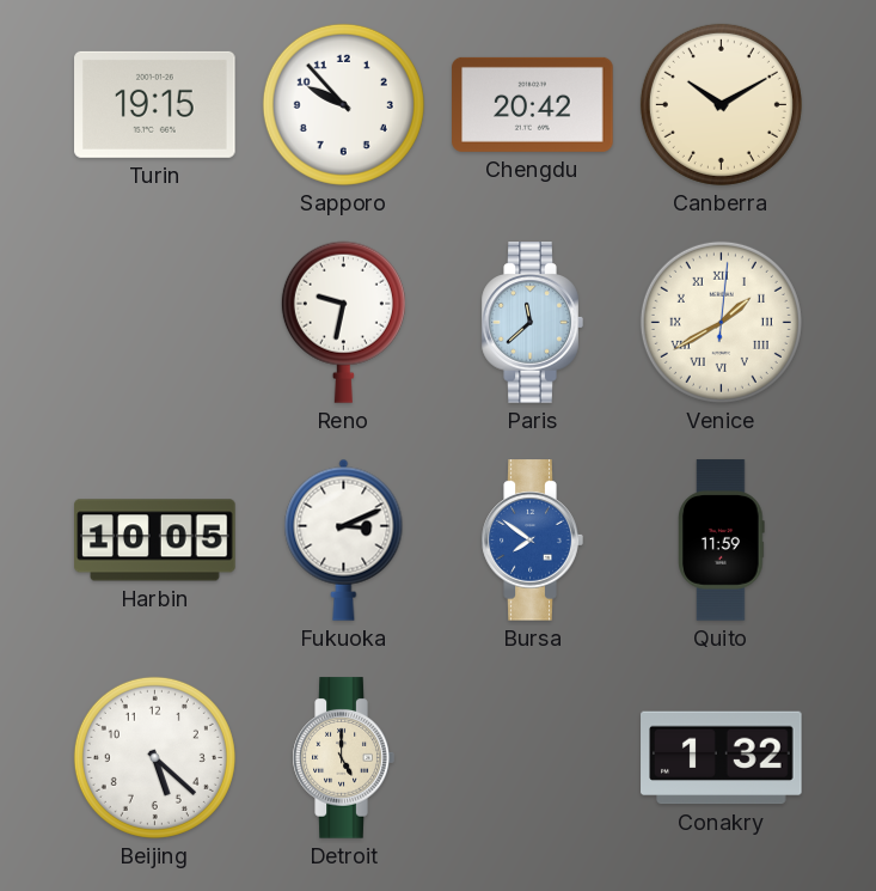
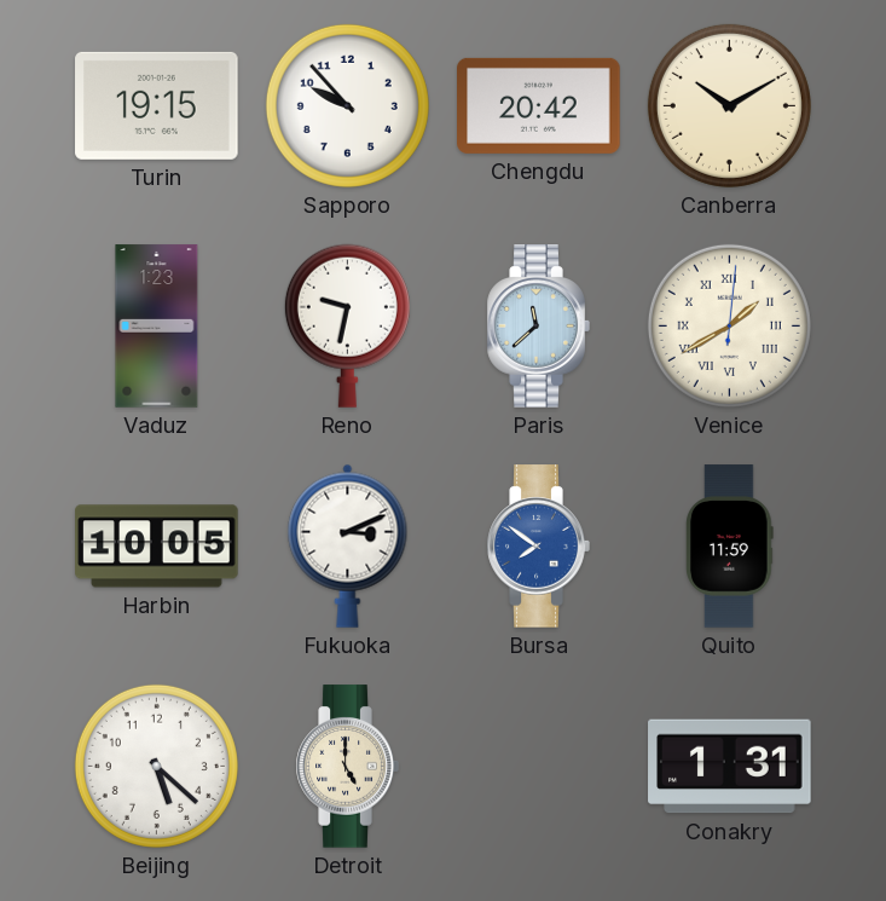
Vaduz: none -> 1:23 (157, 327)
Conakry: 1:32 -> 1:31 (730, 767)
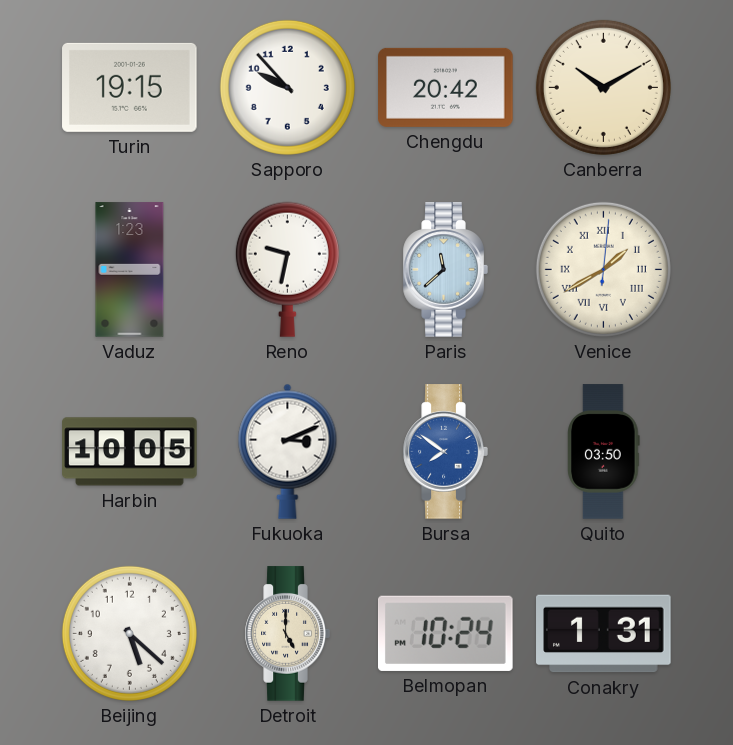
Quito: 11:59 -> 03:50 (604, 452)
Belmopan: none -> 10:24 (446, 633)
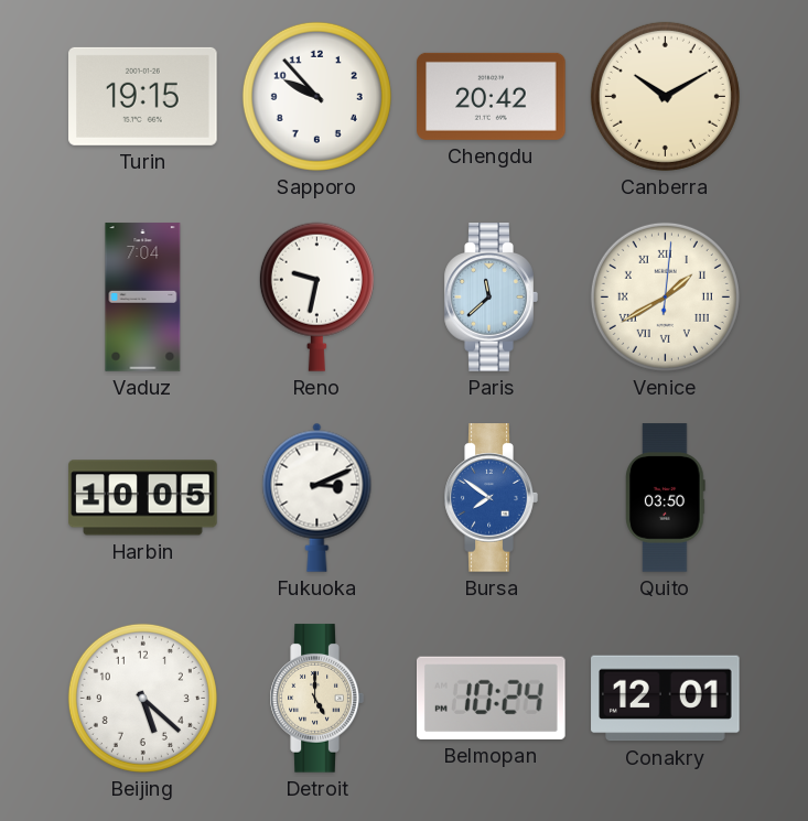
Vaduz: 1:23 -> 7:04 (143, 298)
Conakry: 1:31 -> 12:01 (666, 699)
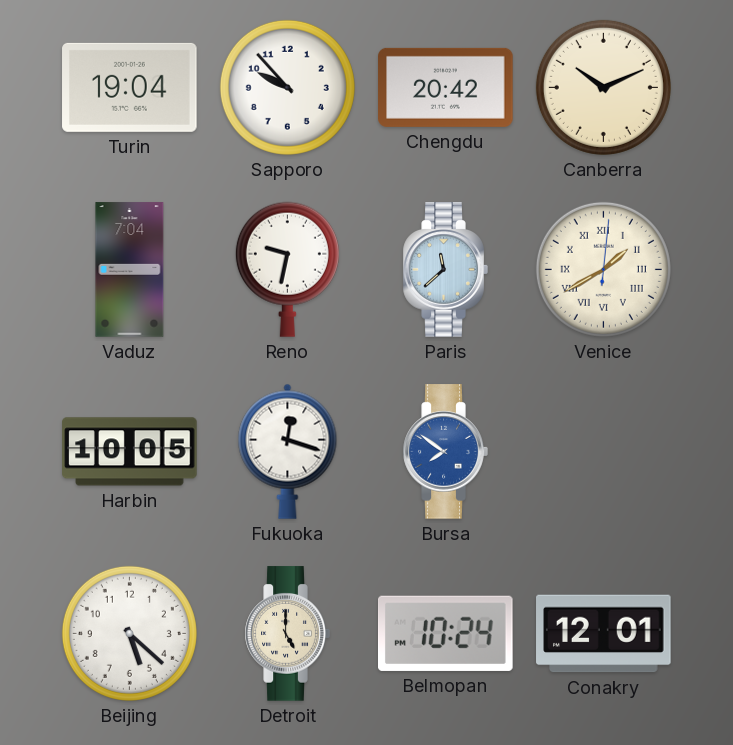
Turin: 19:15 -> 19:04 (130, 87)
Canberra: 10:10 -> 10:11 (603, 87)
Fukuoka: 3:11 -> 12:18 (288, 451)
Quito: 03:50 -> none (666, 498)
